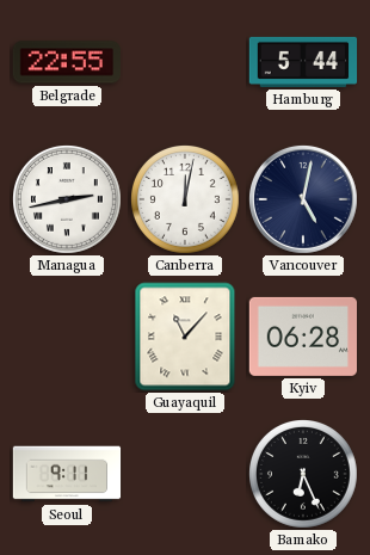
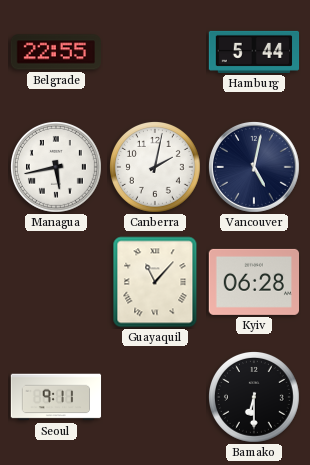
Managua: 2:43 -> 5:43 (57, 168)
Canberra: 12:02 -> 2:02 (156, 168)
Bamako: 6:26 -> 6:30 (255, 398)
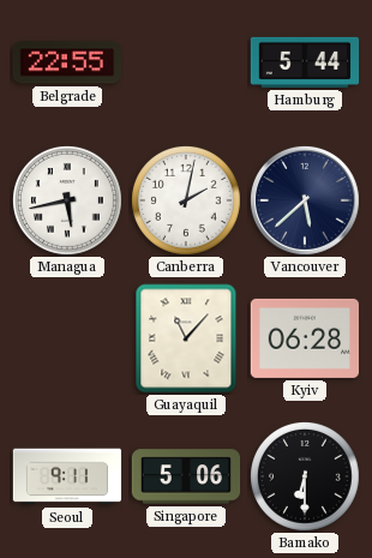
Vancouver: 5:02 -> 5:38 (305, 200)
Singapore: none -> 5:06 (186, 476)
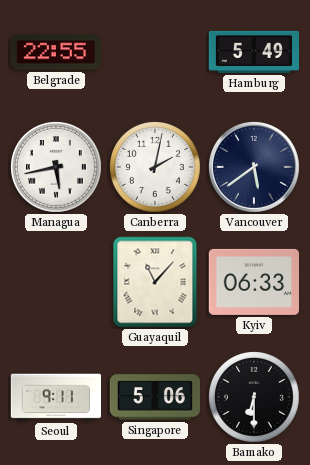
Hamburg: 5:44 -> 5:49 (254, 52)
Vancouver: 5:38 -> 5:39 (254, 167)
Kyiv: 06:28 -> 06:33 (253, 282)
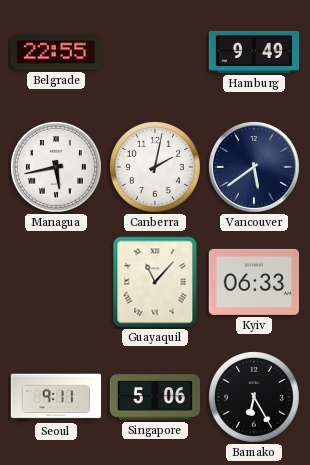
Hamburg: 5:49 -> 9:49 (254, 52)
Bamako: 6:30 -> 6:25 (255, 398)
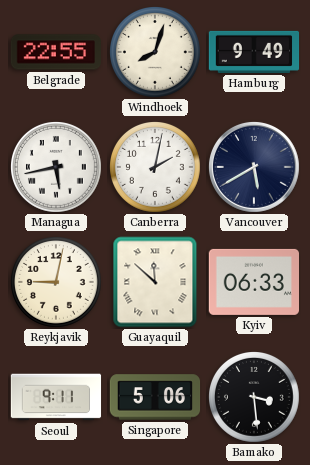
Windhoek: none -> 8:03 (156, 53)
Vancouver: 5:39 -> 5:40 (254, 167)
Reykjavik: none -> 9:02 (57, 283)
Guayaquil: 11:07 -> 11:52 (155, 282)
Bamako: 6:25 -> 3:29 (255, 398)
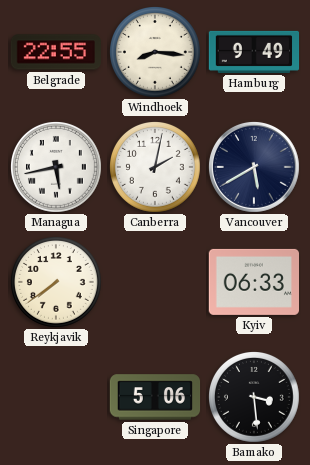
Windhoek: 8:03 -> 8:16 (156, 53)
Reykjavik: 9:02 -> 7:39 (57, 283)
Guayaquil: 11:52 -> none (155, 282)
Seoul: 9:11 -> none (56, 397)
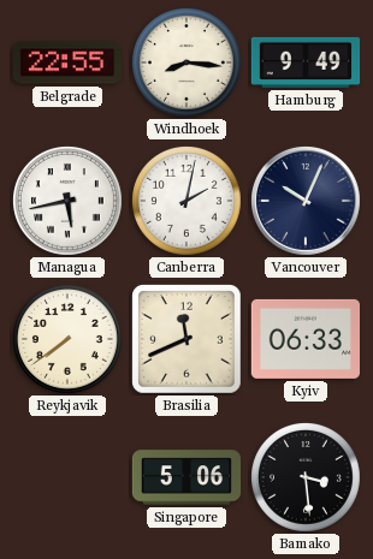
Vancouver: 5:40 -> 10:04 (306, 201)
Brasilia: none -> 11:41 (188, 340)
